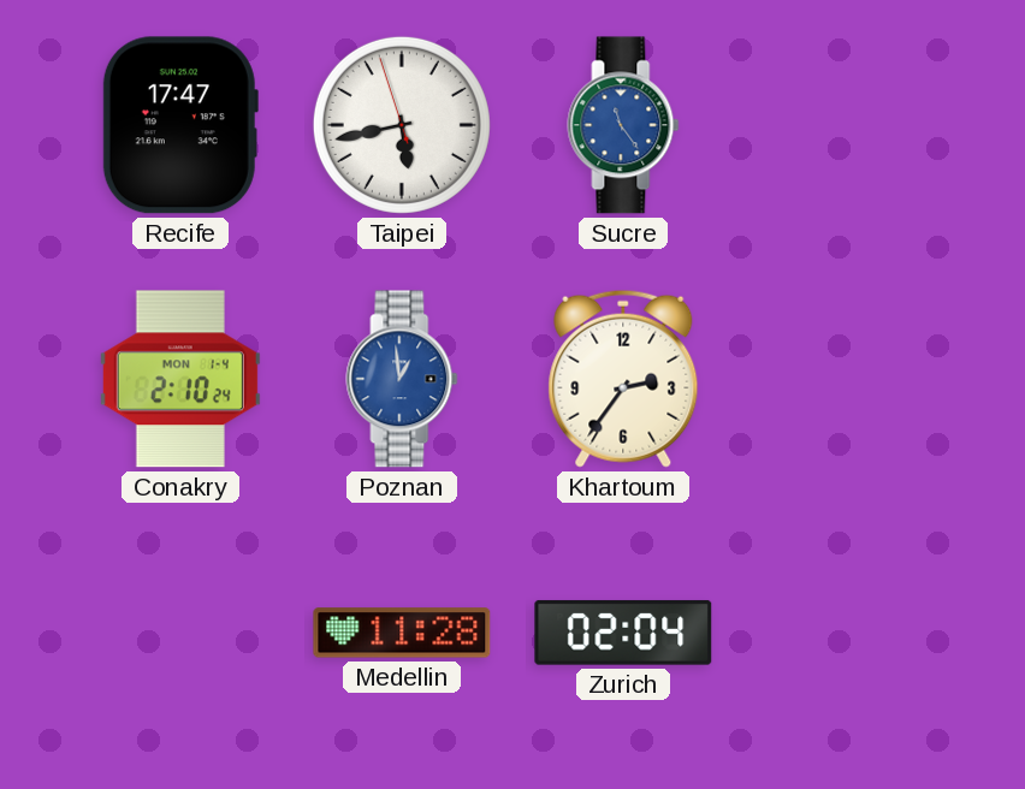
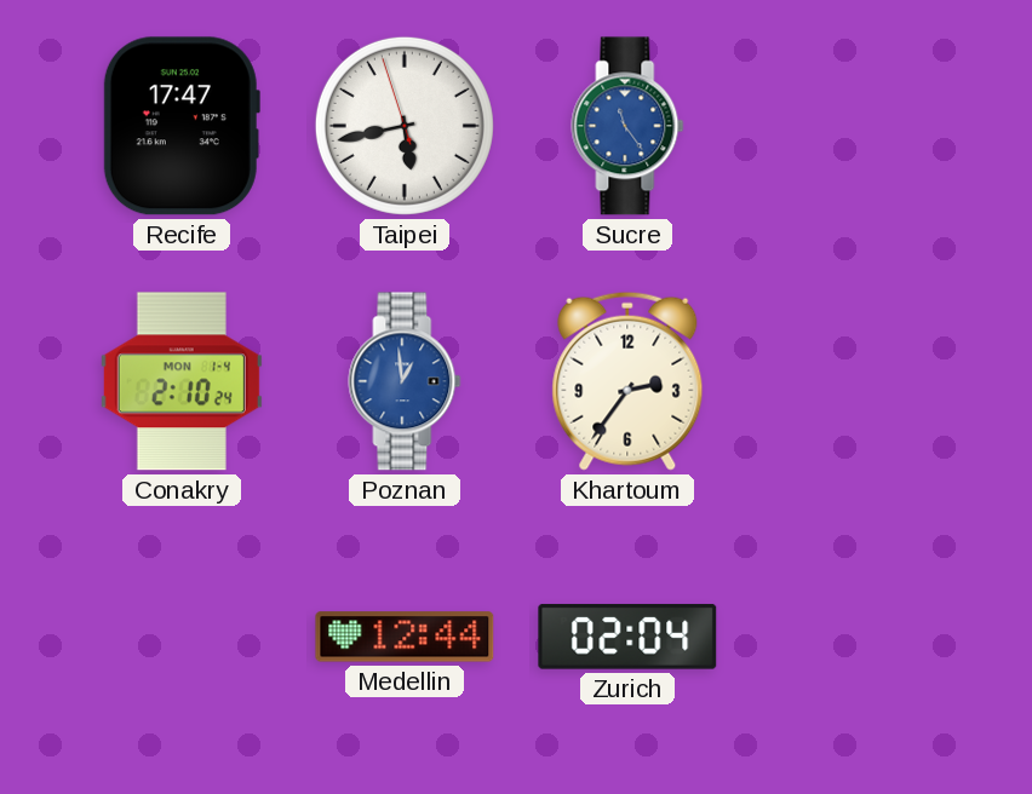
Medellin: 11:28 -> 12:44 (405, 637)
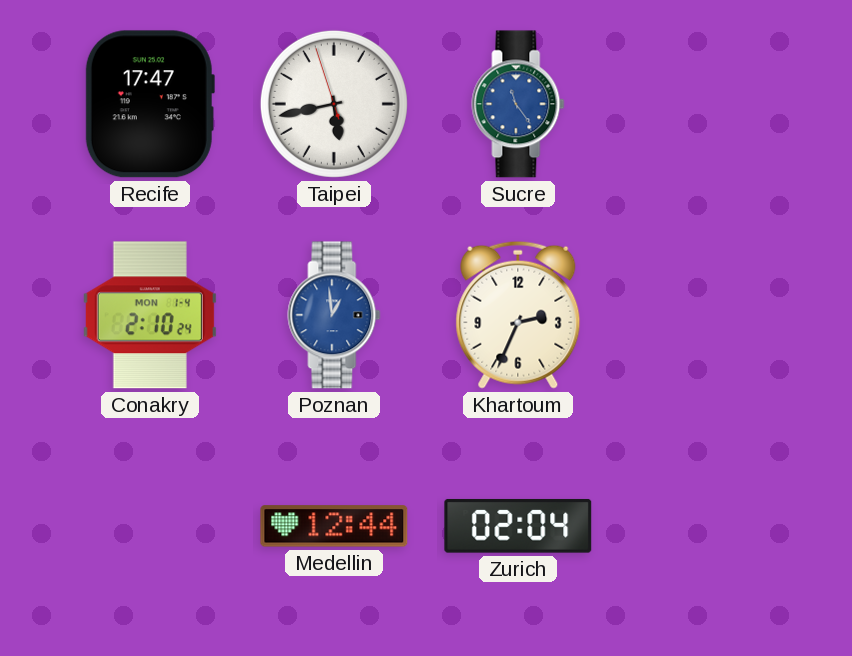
Khartoum: 2:36 -> 2:34 (518, 315)
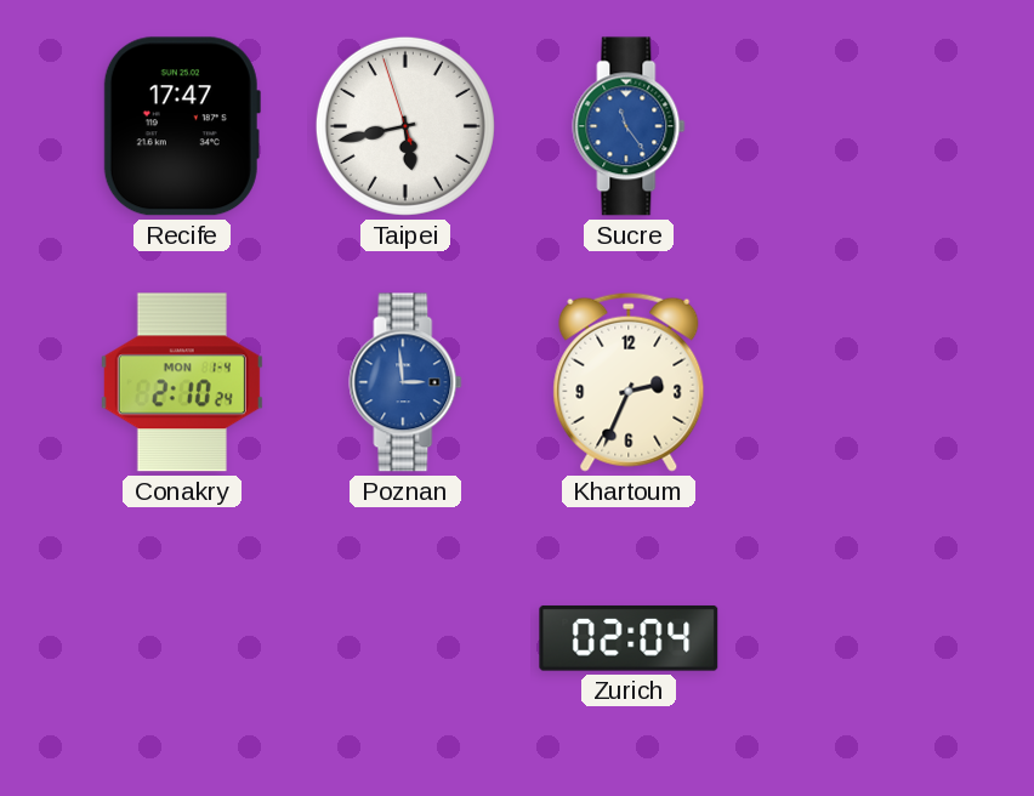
Poznan: 12:59 -> 2:59 (405, 382)
Medellin: 12:44 -> none (334, 526)
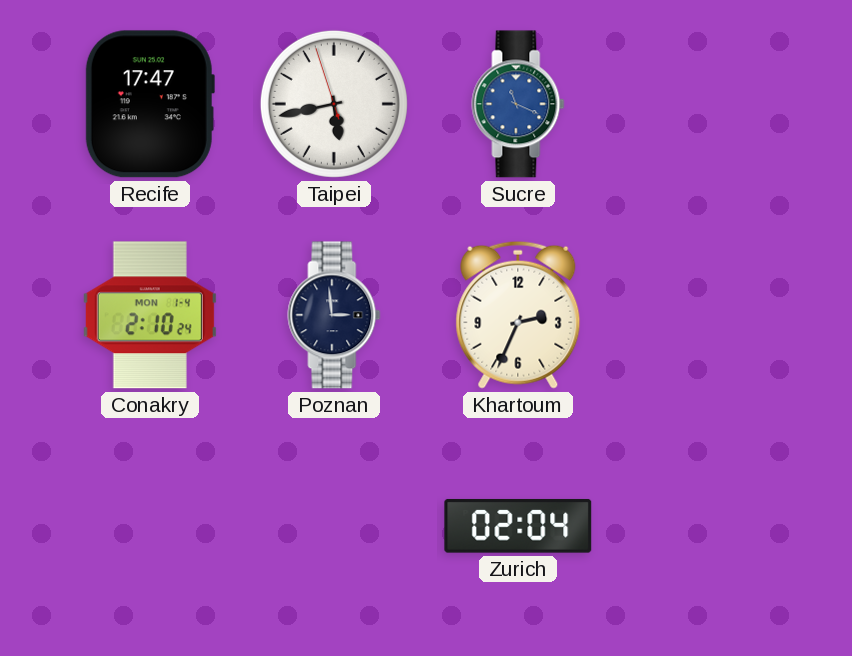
Sucre: 11:24 -> 11:19 (518, 104)
Poznan dial: blue -> navy (334, 315)
